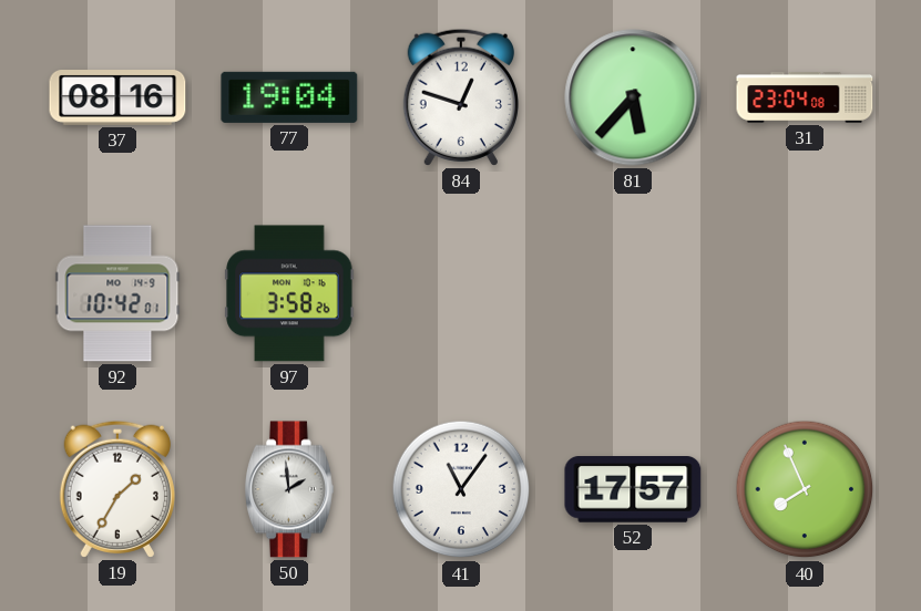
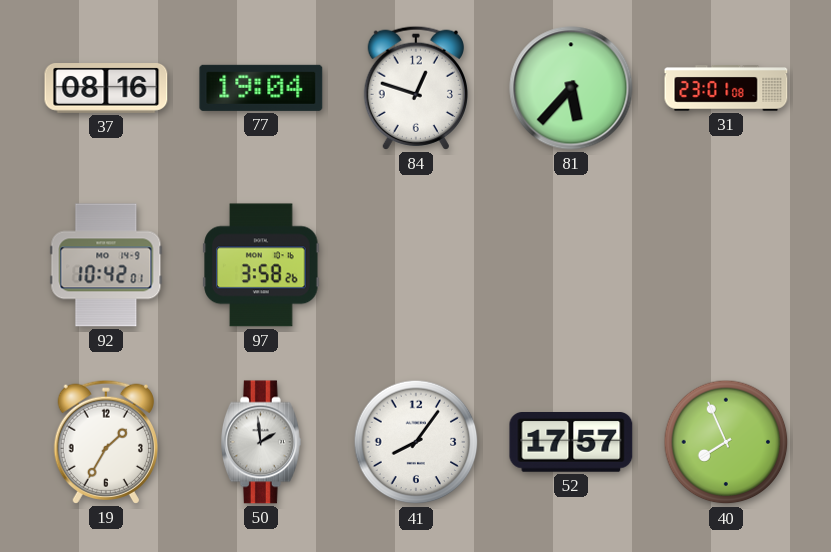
31: 23:04 -> 23:01 (726, 88)
41: 11:06 -> 8:06 (416, 442)
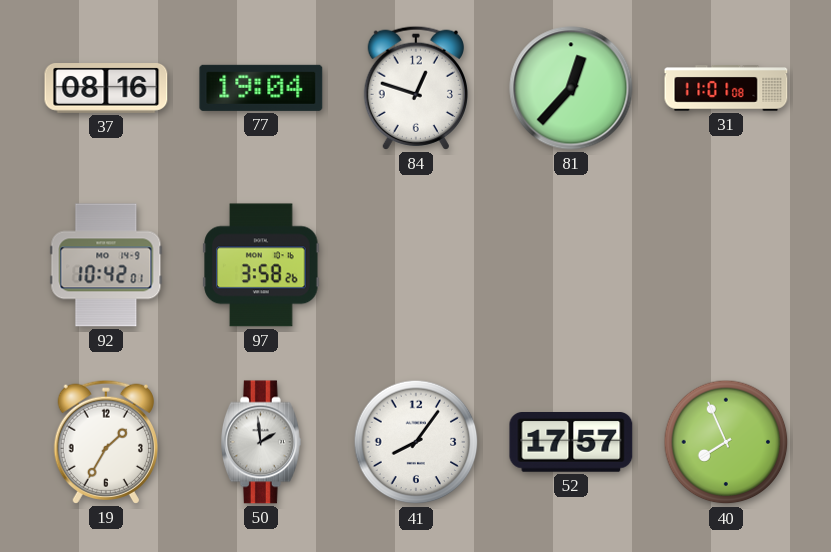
81: 5:37 -> 12:37 (571, 88)
31: 23:01 -> 11:01 (726, 88)
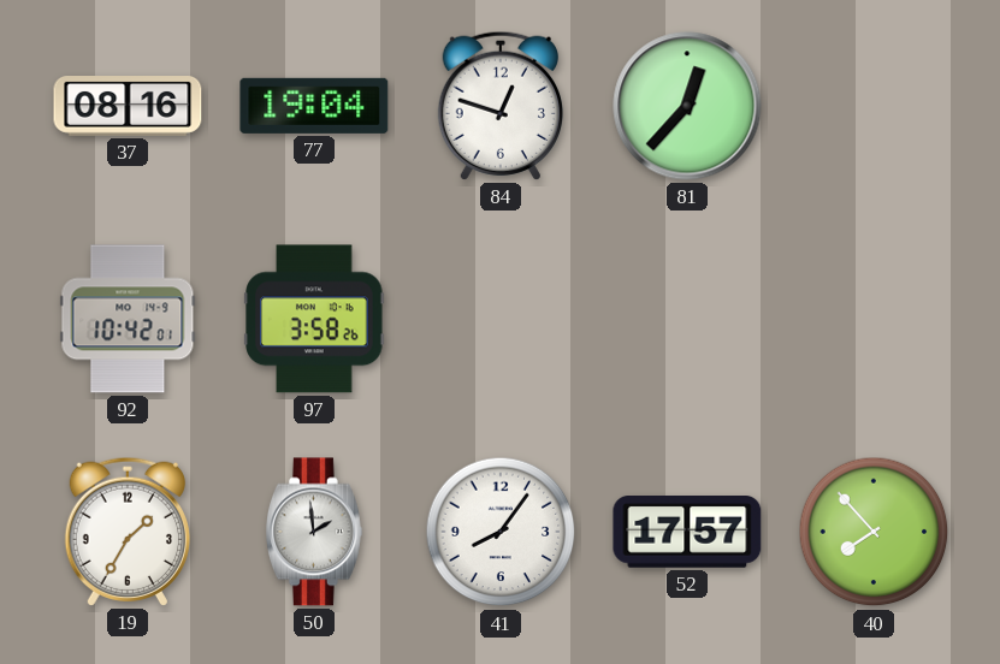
31: 11:01 -> none (726, 88)
40: 7:56 -> 7:53 (874, 532)
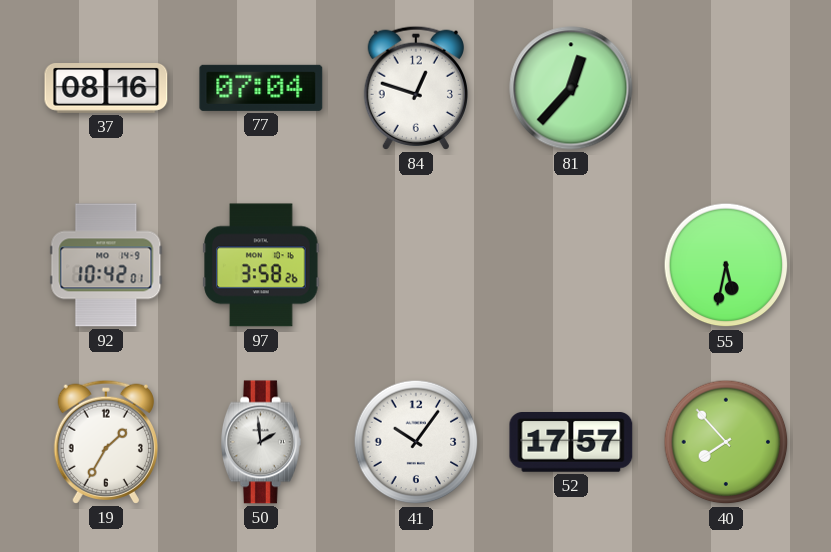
77: 19:04 -> 07:04 (261, 88)
55: none -> 5:32 (726, 265)
41: 8:06 -> 10:06 (416, 442)
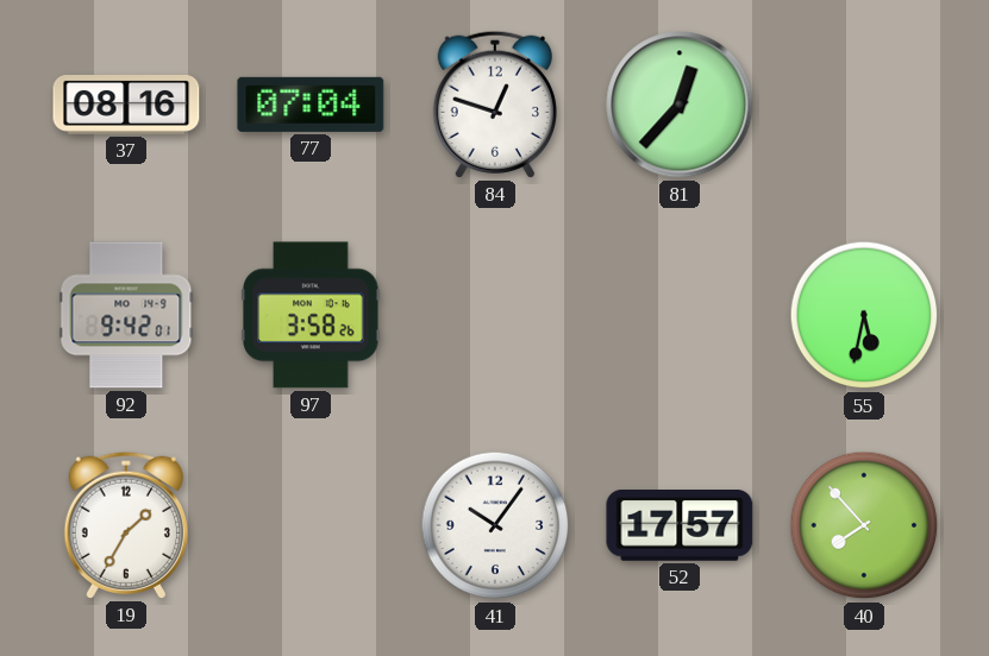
92: 10:42 -> 9:42 (126, 315)
50: 1:59 -> none (261, 442)
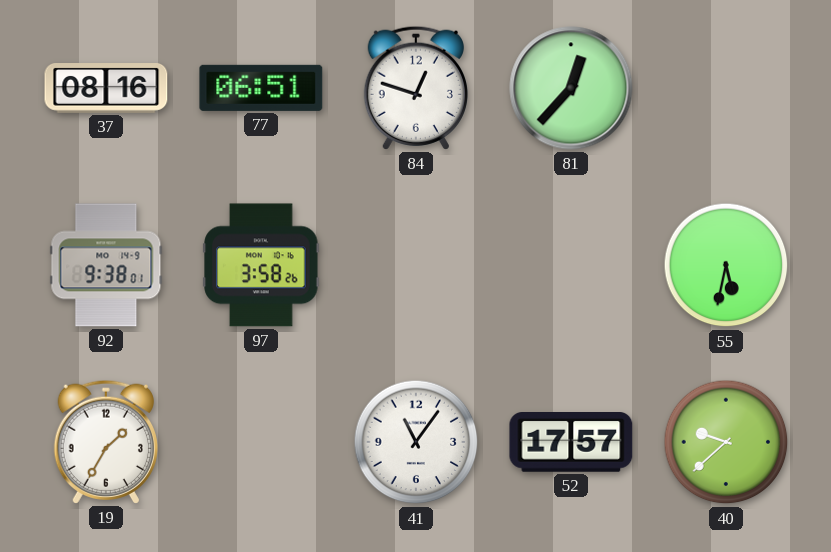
77: 07:04 -> 06:51 (261, 88)
92: 9:42 -> 9:38 (106, 265)
41: 10:06 -> 11:06 (416, 442)
40: 7:53 -> 9:38 (726, 442)
